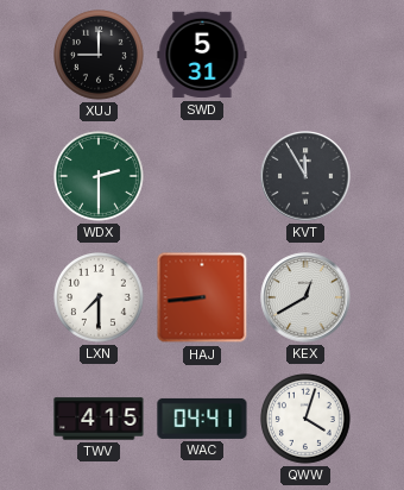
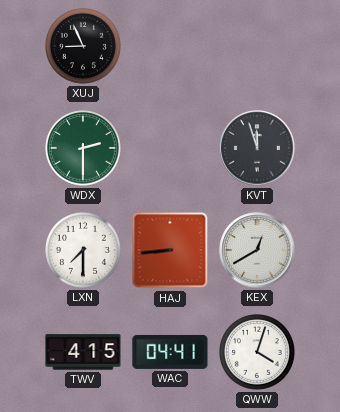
XUJ: 9:00 -> 8:56 (84, 47)
SWD: 5:31 -> none (202, 55)
KVT: 11:55 -> 11:57 (257, 148)
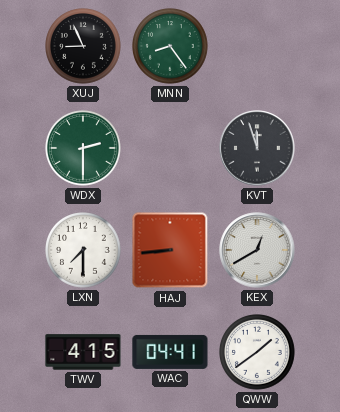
MNN: none -> 8:24 (171, 47)
QWW: 4:03 -> 1:39 (258, 353)
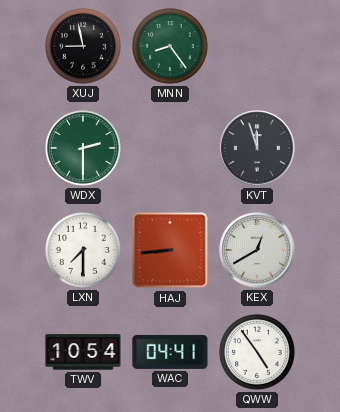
XUJ: 8:56 -> 8:58 (84, 47)
TWV: 4:15 -> 10:54 (83, 352)
QWW: 1:39 -> 4:54 (258, 353)
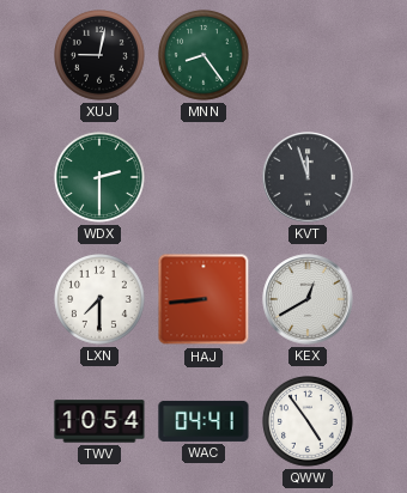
XUJ: 8:58 -> 9:02 (101, 56)
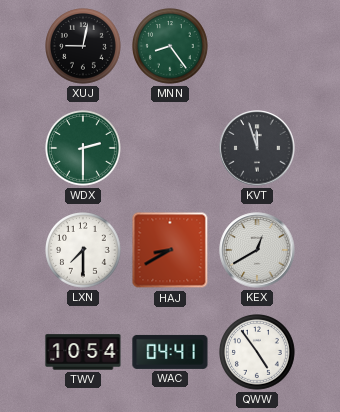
HAJ: 8:44 -> 8:40 (170, 250)
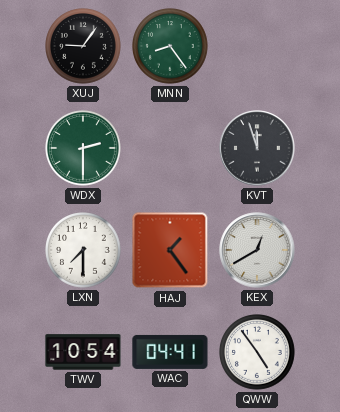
XUJ: 9:02 -> 9:06 (84, 47)
HAJ: 8:40 -> 1:24 (170, 250)
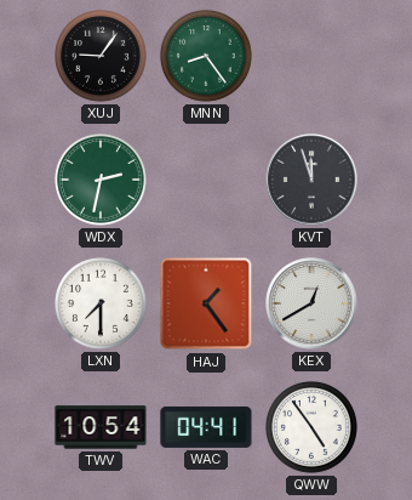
WDX: 2:30 -> 2:32 (102, 181)
